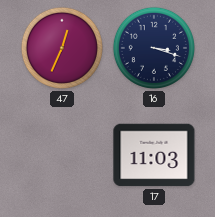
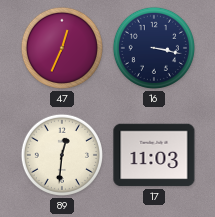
16: 3:18 -> 3:17 (154, 48)
89: none -> 12:31 (62, 155)
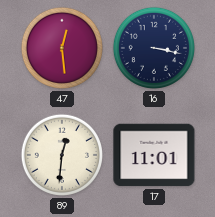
47: 12:34 -> 12:29 (62, 48)
17: 11:03 -> 11:01 (154, 155)
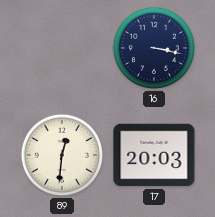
47: 12:29 -> none (62, 48)
17: 11:01 -> 20:03 (154, 155)
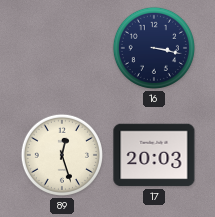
89: 12:31 -> 12:27 (62, 155)
